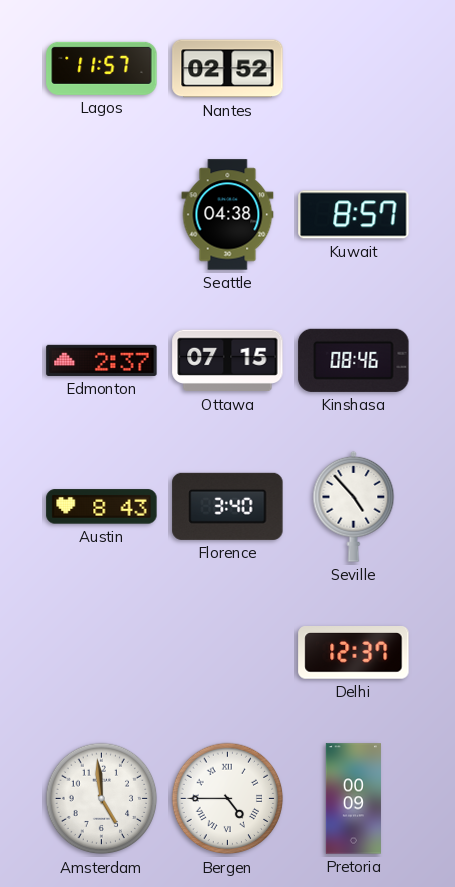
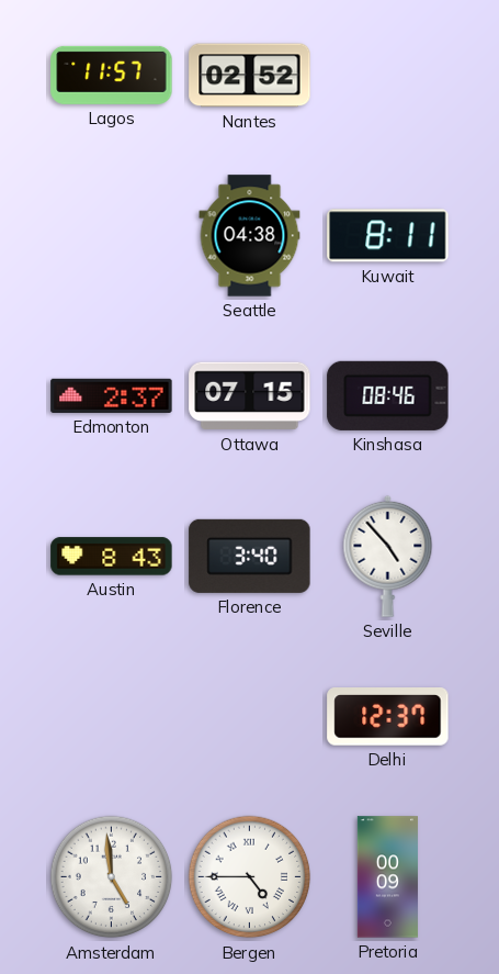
Kuwait: 8:57 -> 8:11 (388, 236)
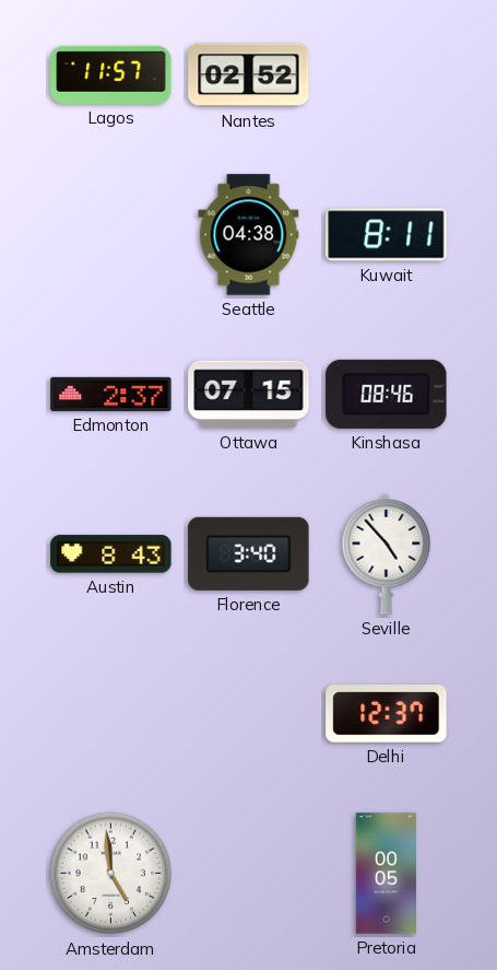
Bergen: 4:45 -> none (250, 877)
Pretoria: 00:09 -> 00:05 (386, 874)
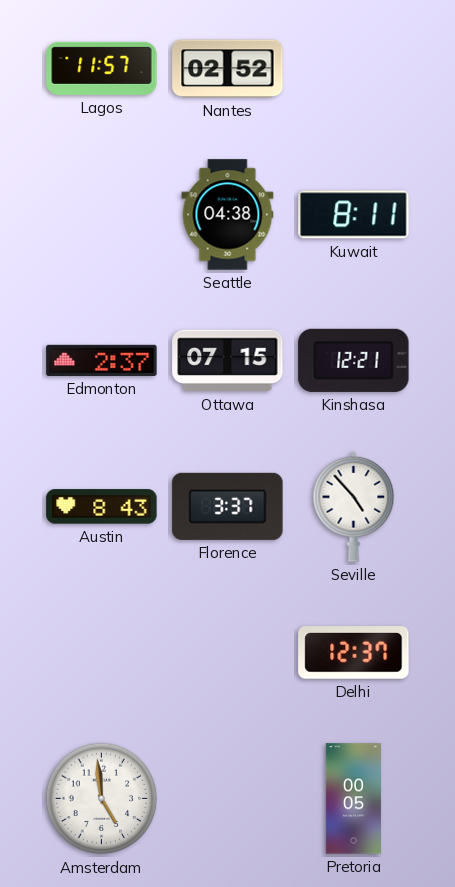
Kinshasa: 08:46 -> 12:21 (354, 360)
Florence: 3:40 -> 3:37 (228, 506)
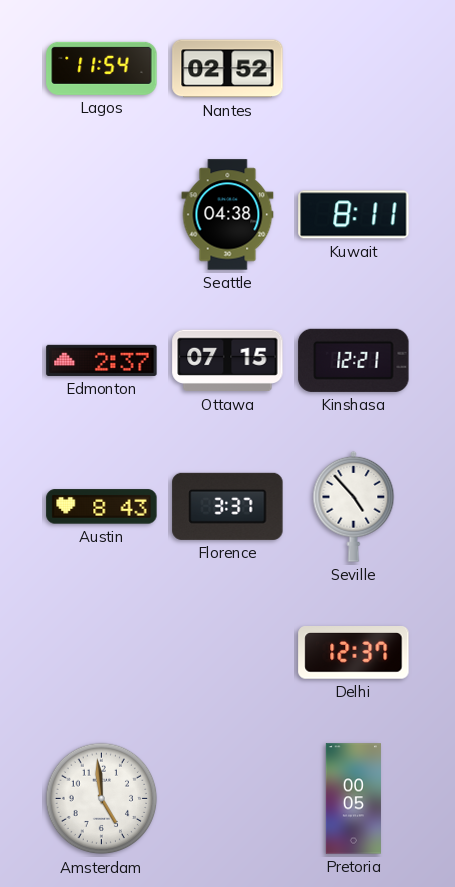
Lagos: 11:57 -> 11:54 (102, 68)
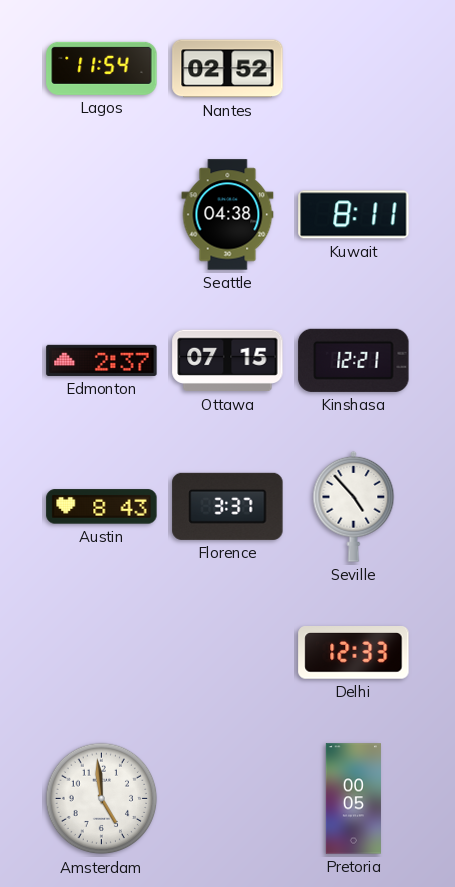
Delhi: 12:37 -> 12:33 (354, 653)
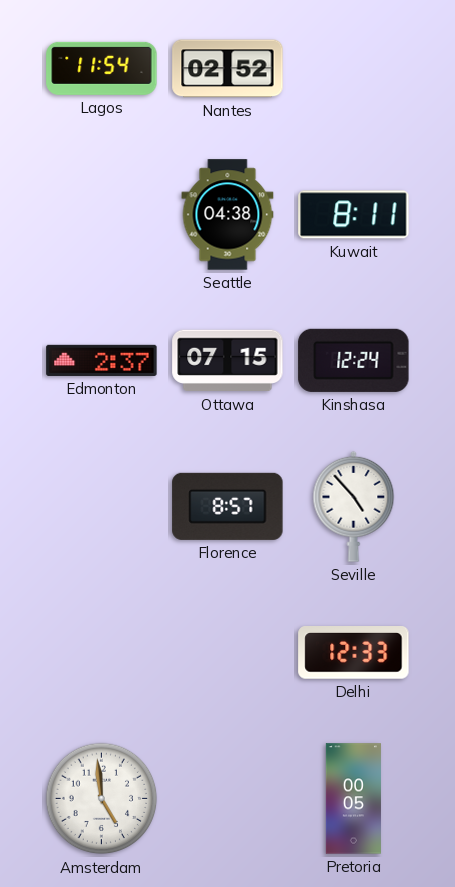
Kinshasa: 12:21 -> 12:24 (354, 360)
Austin: 8:43 -> none (102, 507)
Florence: 3:37 -> 8:57 (228, 506)
